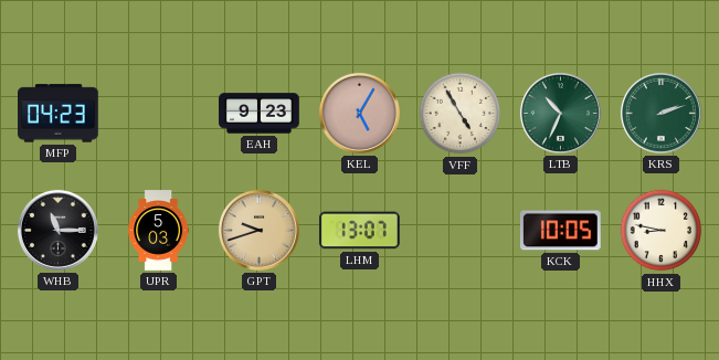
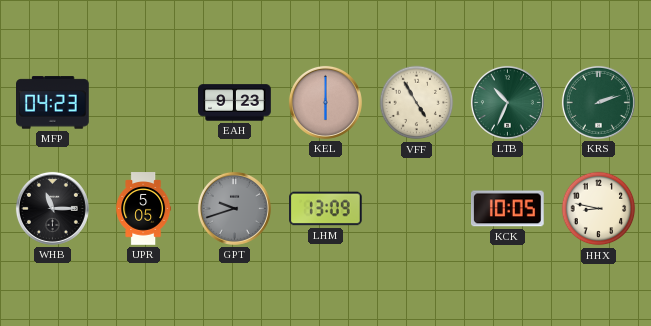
KEL: 5:05 -> 6:00 (325, 102)
UPR: 5:03 -> 5:05 (144, 209)
GPT dial: champagne -> grey (234, 208)
LHM: 13:07 -> 13:09 (326, 209)
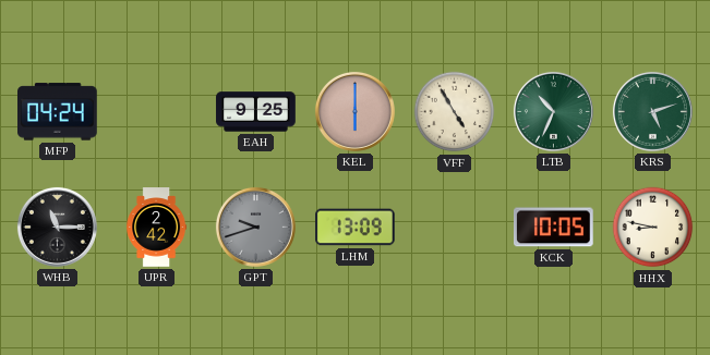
MFP: 04:23 -> 04:24 (58, 112)
EAH: 9:23 -> 9:25 (256, 112)
KRS: 2:12 -> 5:12 (652, 111)
UPR: 5:05 -> 2:42 (157, 228)
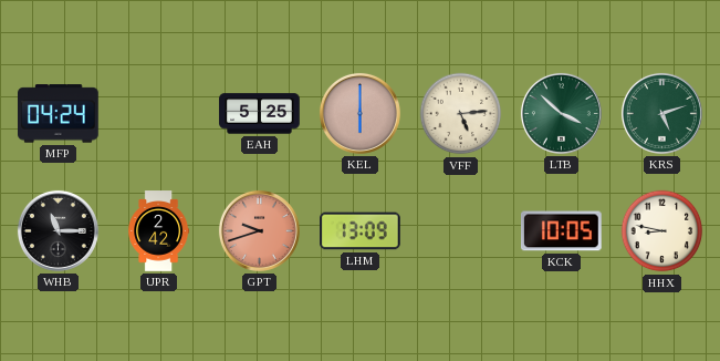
EAH: 9:25 -> 5:25 (260, 114)
VFF: 4:55 -> 5:14 (461, 114)
LTB: 10:34 -> 3:52 (561, 113)
GPT dial: grey -> salmon (259, 230)
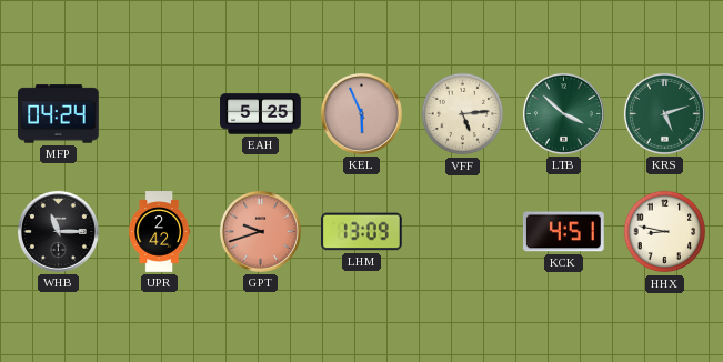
KEL: 6:00 -> 5:56 (361, 113)
KCK: 10:05 -> 4:51 (564, 232)
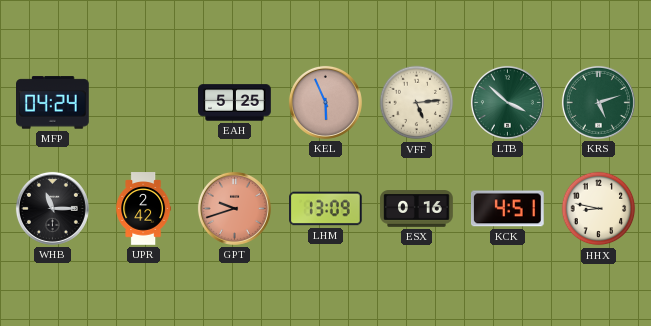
ESX: none -> 0:16 (417, 209)
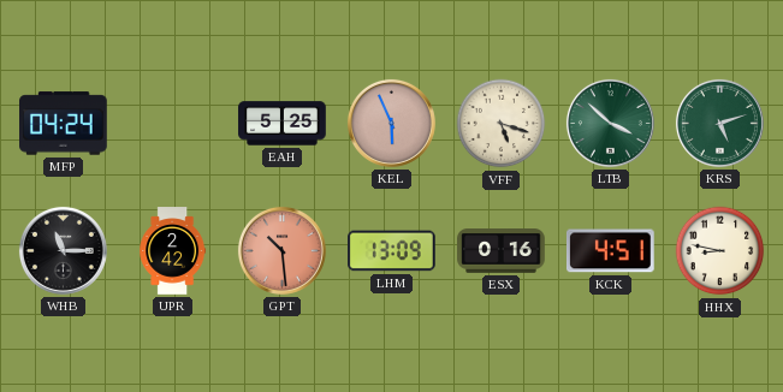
VFF: 5:14 -> 5:18 (502, 124)
GPT: 9:42 -> 10:29 (281, 250)
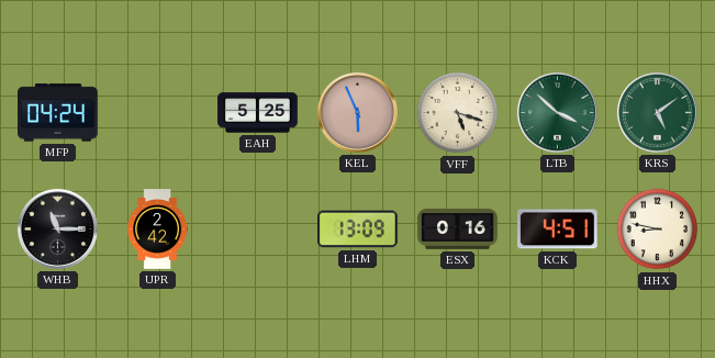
KRS: 5:12 -> 5:09 (657, 112)
GPT: 10:29 -> none (281, 250)
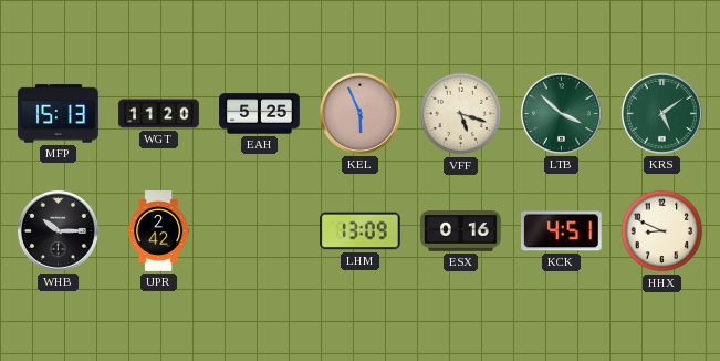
MFP: 04:24 -> 15:13 (59, 114)
WGT: none -> 11:20 (159, 114)
WHB: 11:15 -> 10:15 (58, 230)
HHX: 8:47 -> 8:49 (662, 231)
